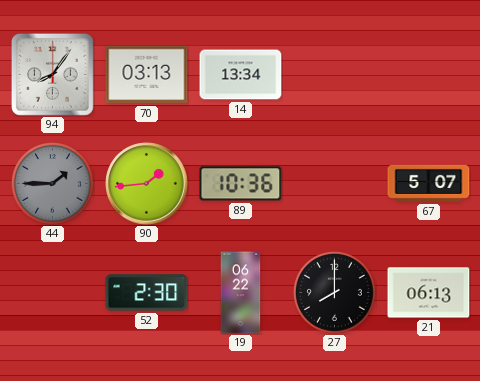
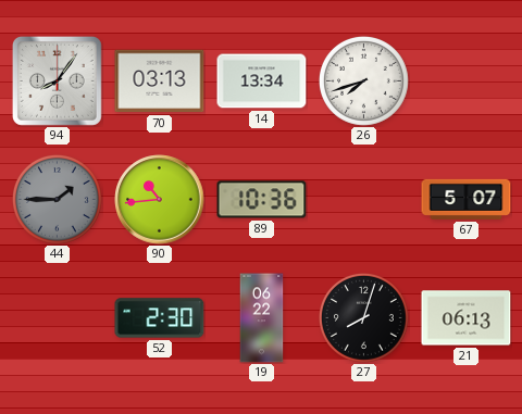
26: none -> 7:42 (363, 80)
90: 1:44 -> 10:44 (160, 200)
27: 8:00 -> 8:03 (363, 317)
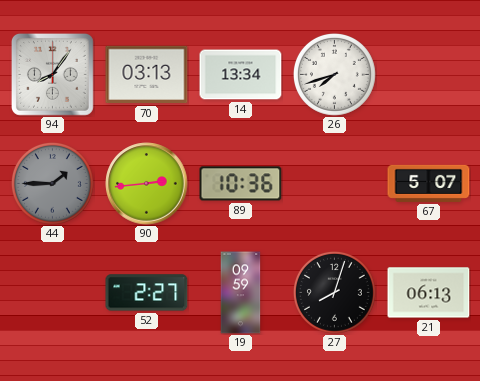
90: 10:44 -> 2:44 (147, 184)
52: 2:30 -> 2:27 (147, 293)
19: 06:22 -> 09:59 (241, 293)
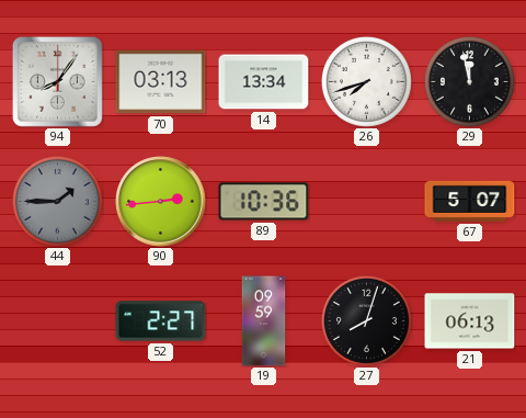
29: none -> 11:58 (469, 81)
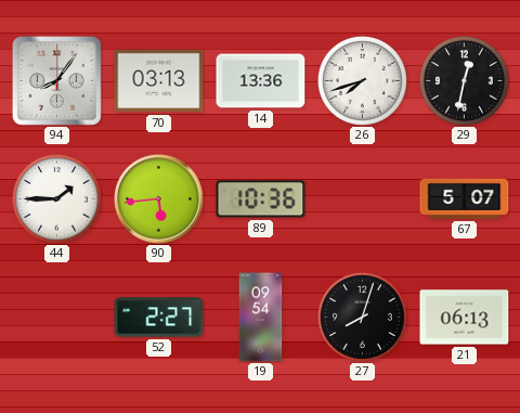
14: 13:34 -> 13:36 (261, 81)
29: 11:58 -> 12:32 (464, 80)
44 dial: grey -> white (56, 198)
90: 2:44 -> 5:44 (159, 199)
19: 09:59 -> 09:54 (261, 318)
